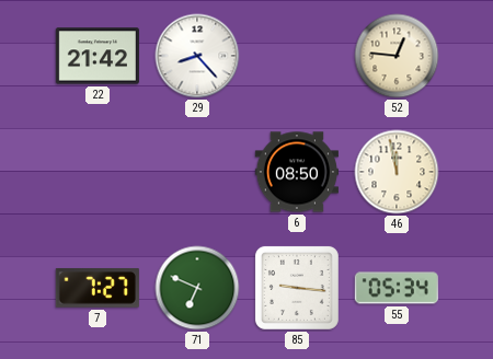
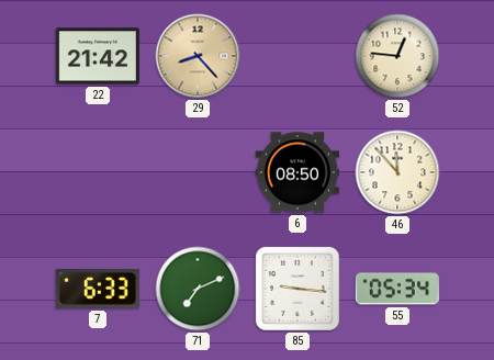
29 dial: white -> champagne (198, 56)
46: 11:58 -> 11:53 (397, 172)
7: 7:27 -> 6:33 (98, 289)
71: 6:49 -> 7:11 (198, 289)
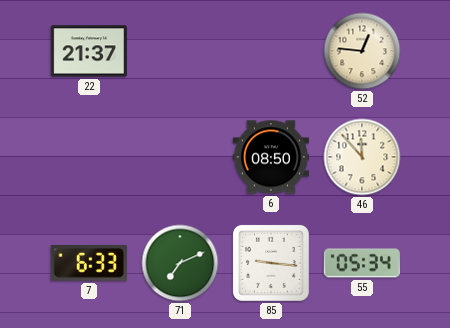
22: 21:42 -> 21:37 (89, 51)
29: 8:23 -> none (198, 56)
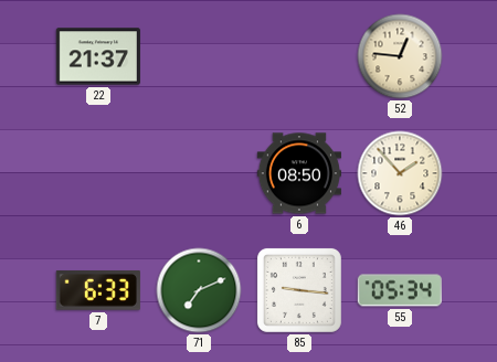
46: 11:53 -> 1:53 (400, 173)
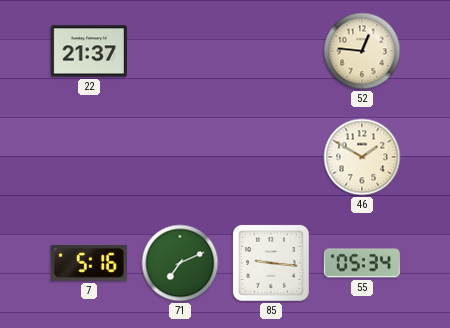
6: 08:50 -> none (299, 173)
46: 1:53 -> 1:50 (362, 157)
7: 6:33 -> 5:16 (89, 263)
